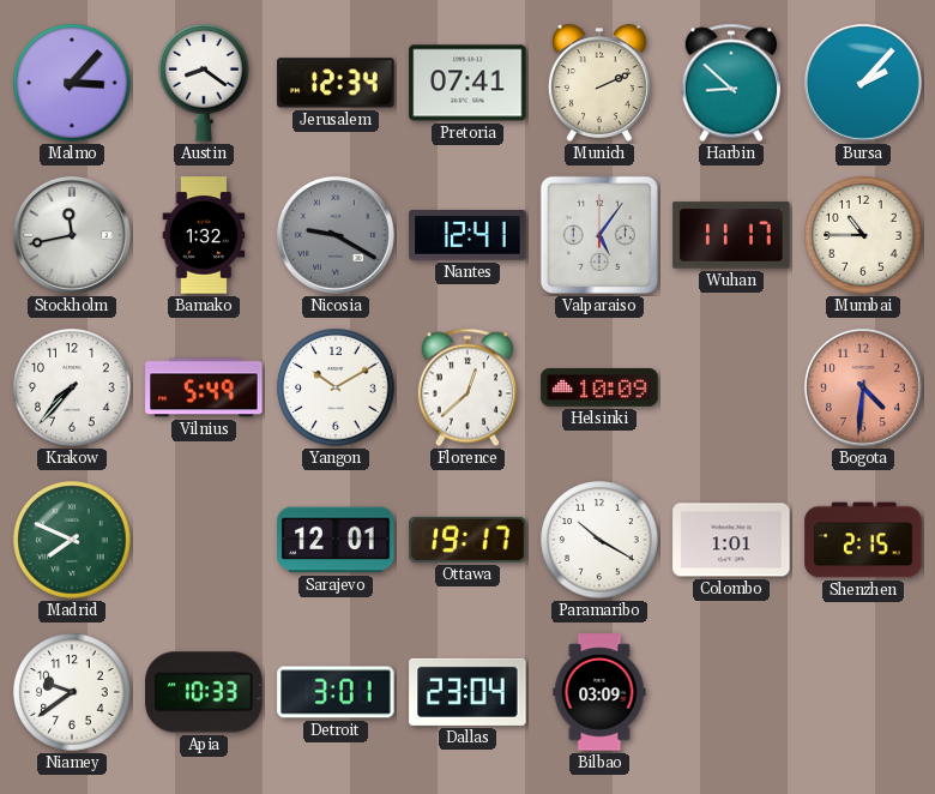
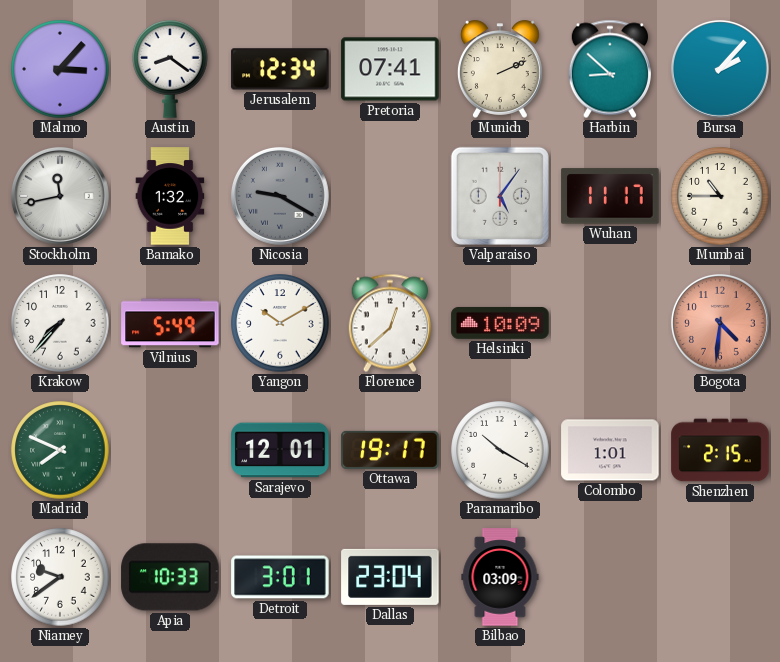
Nantes: 12:41 -> none (467, 235)
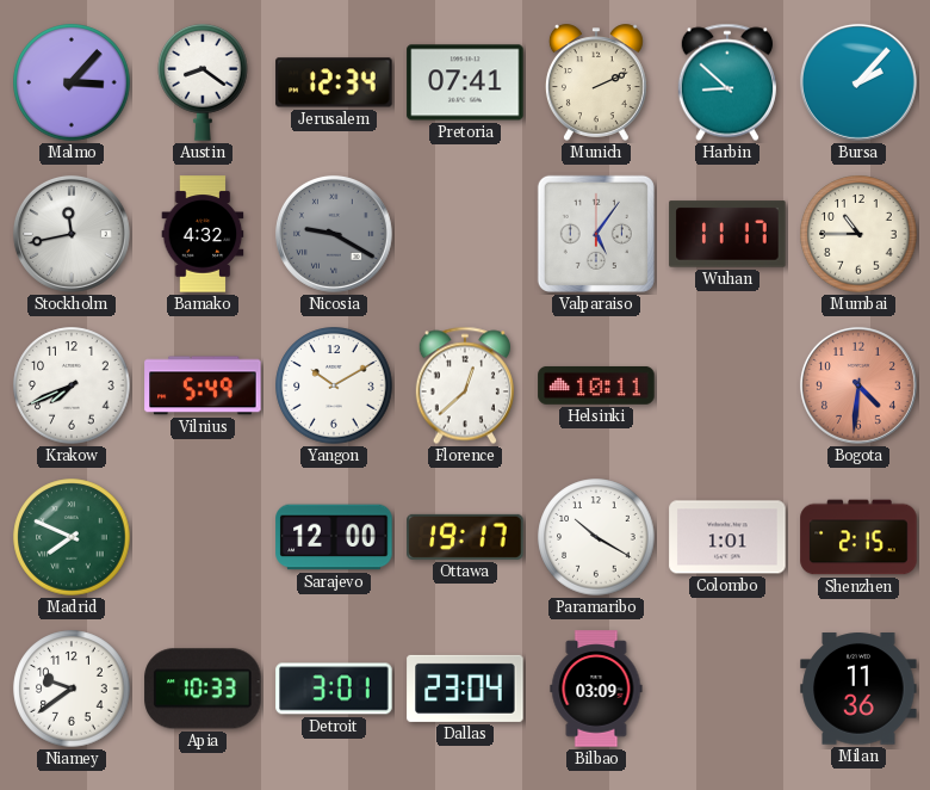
Bamako: 1:32 -> 4:32 (203, 234)
Krakow: 7:37 -> 7:41 (72, 385)
Helsinki: 10:09 -> 10:11 (596, 385)
Sarajevo: 12:01 -> 12:00 (334, 537)
Milan: none -> 11:36 (858, 689)
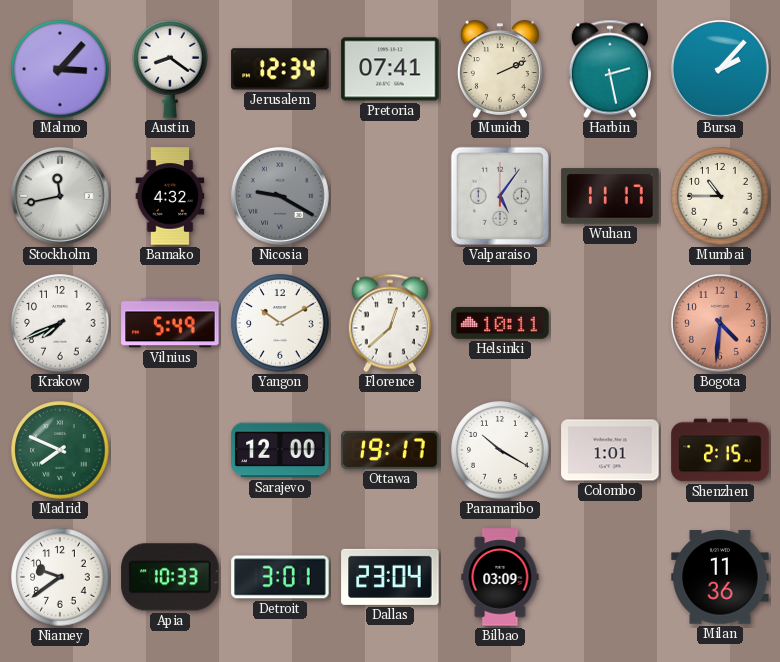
Harbin: 8:52 -> 2:28 (610, 69)
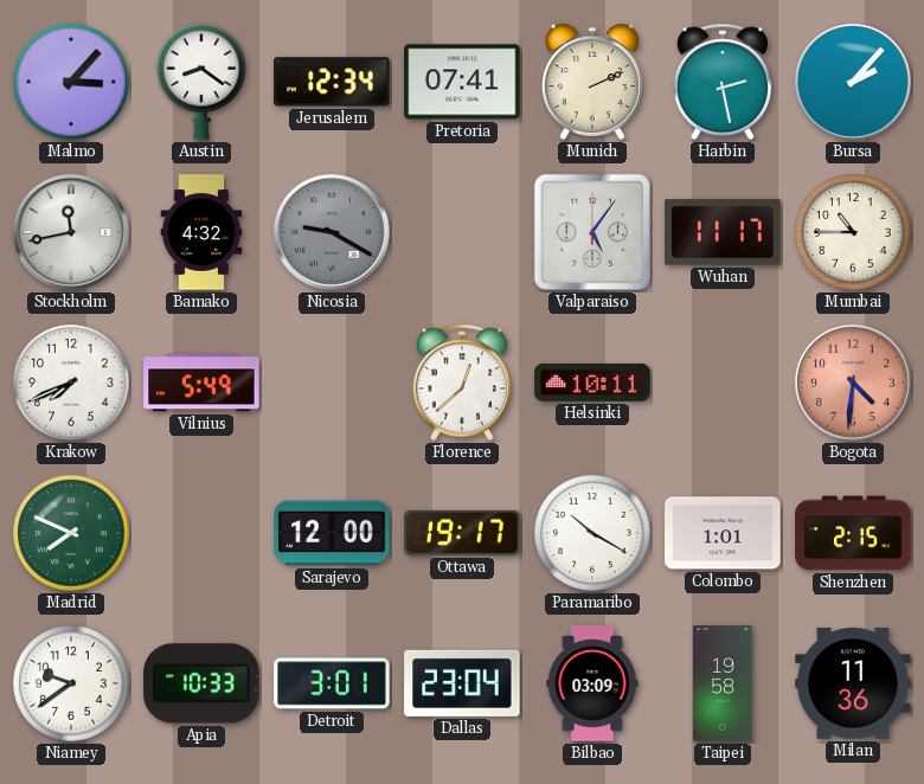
Yangon: 10:10 -> none (280, 323)
Taipei: none -> 19:58 (723, 683)
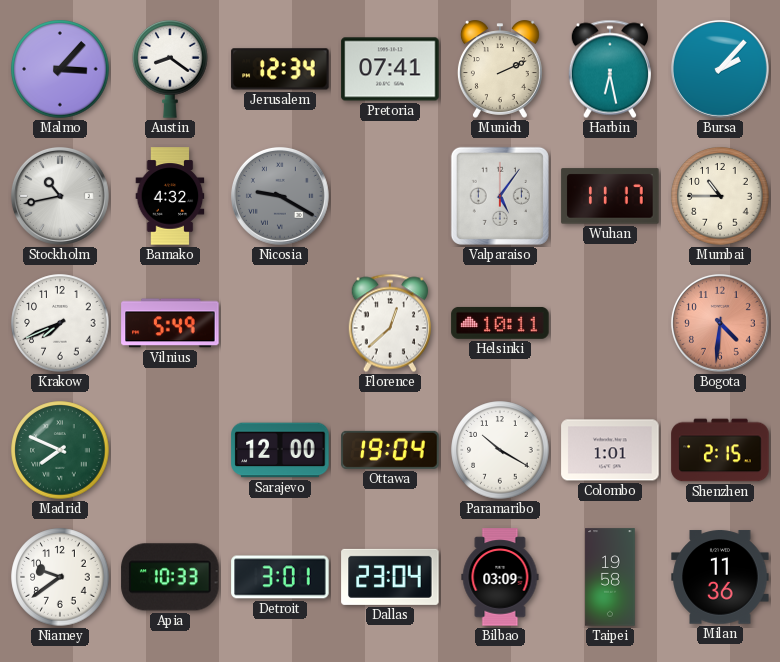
Harbin: 2:28 -> 6:28 (610, 69)
Stockholm: 11:43 -> 10:43 (60, 196)
Ottawa: 19:17 -> 19:04 (390, 450)
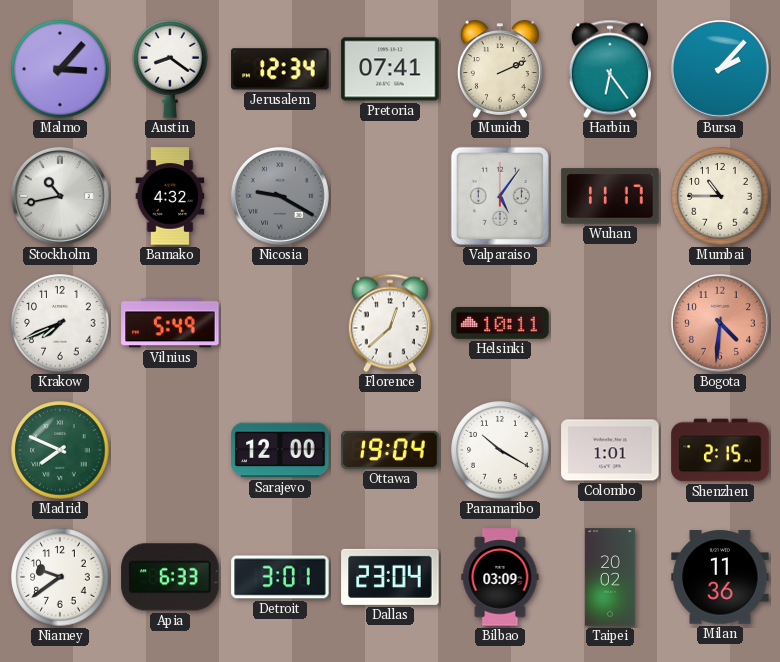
Harbin: 6:28 -> 6:24 (610, 69)
Apia: 10:33 -> 6:33 (170, 577)
Taipei: 19:58 -> 20:02 (610, 577)
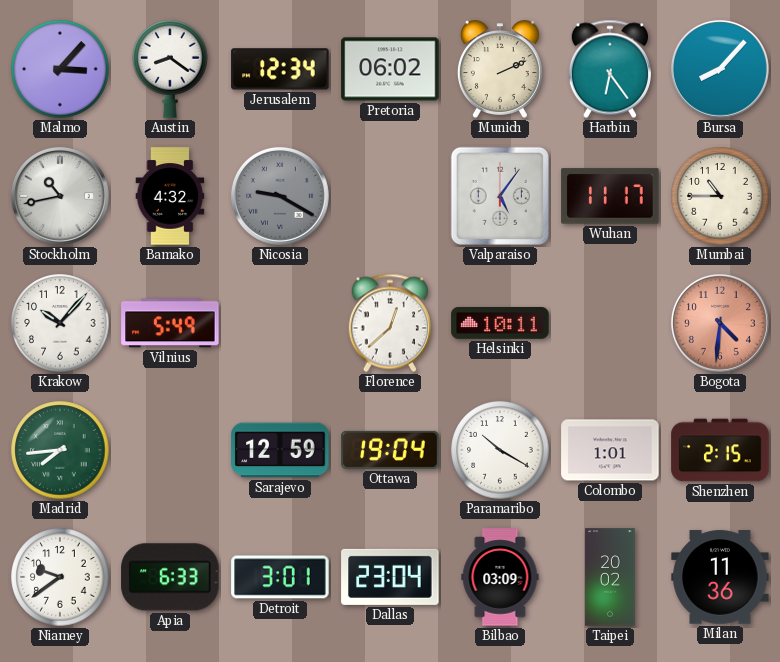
Pretoria: 07:41 -> 06:02 (390, 69)
Bursa: 2:07 -> 8:07 (720, 69)
Krakow: 7:41 -> 10:07 (60, 323)
Madrid: 7:49 -> 7:44 (60, 450)
Sarajevo: 12:00 -> 12:59 (280, 450)
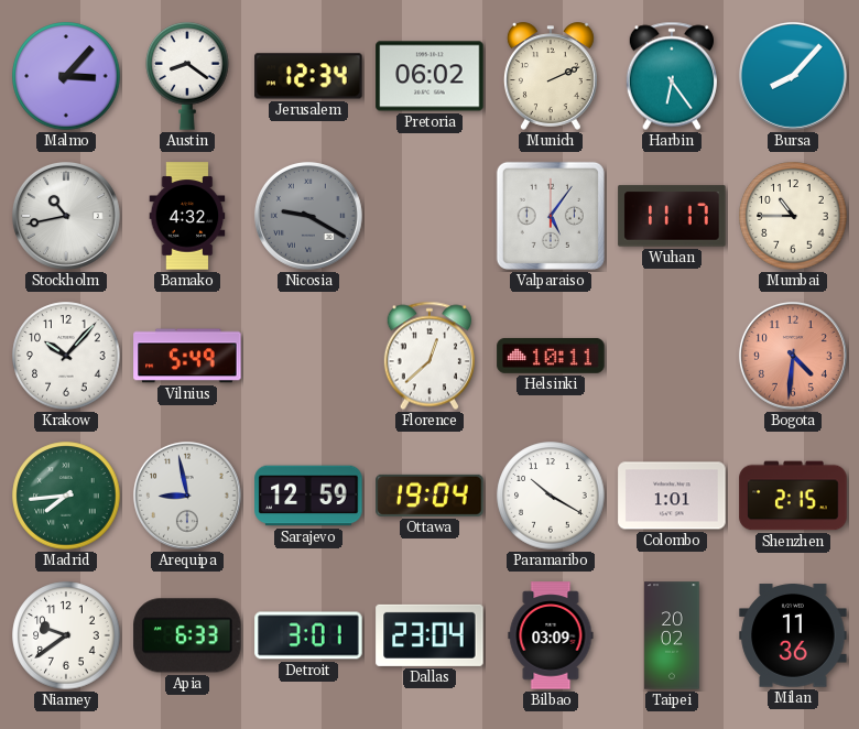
Arequipa: none -> 8:58 (187, 496)
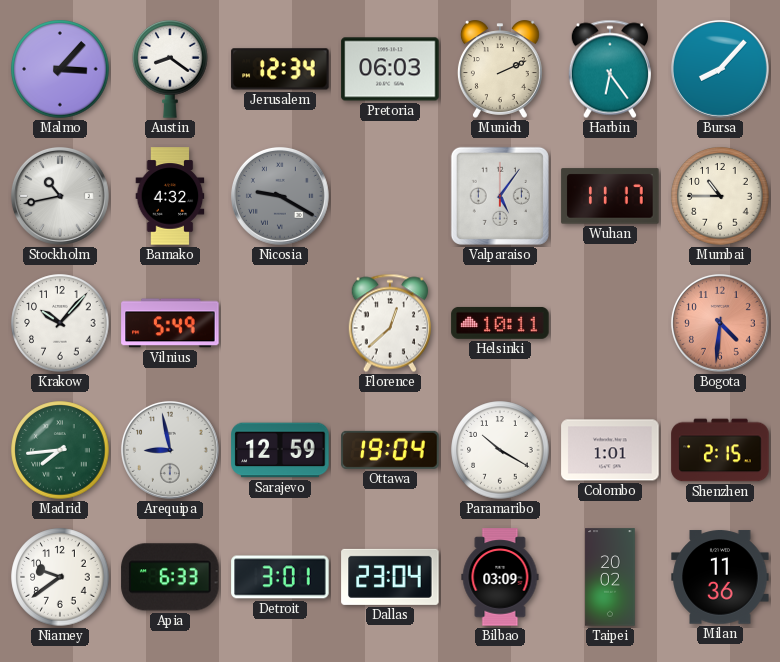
Pretoria: 06:02 -> 06:03 (390, 69)
